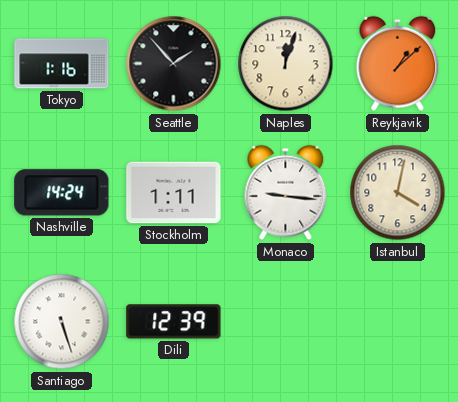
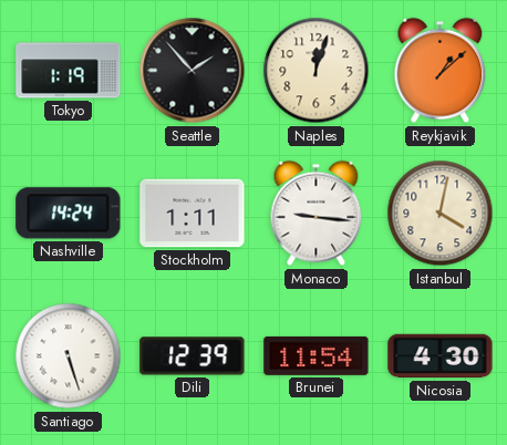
Tokyo: 1:16 -> 1:19 (69, 71)
Brunei: none -> 11:54 (317, 355)
Nicosia: none -> 4:30 (441, 356)
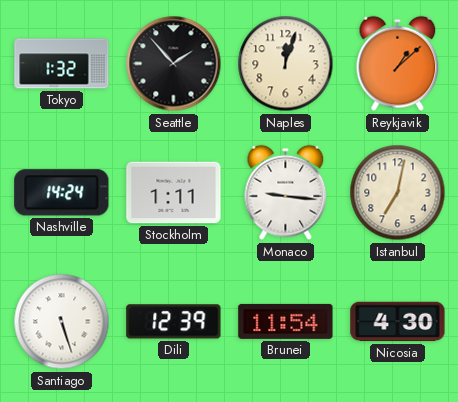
Tokyo: 1:19 -> 1:32 (62, 64)
Istanbul: 4:02 -> 7:02 (398, 193)
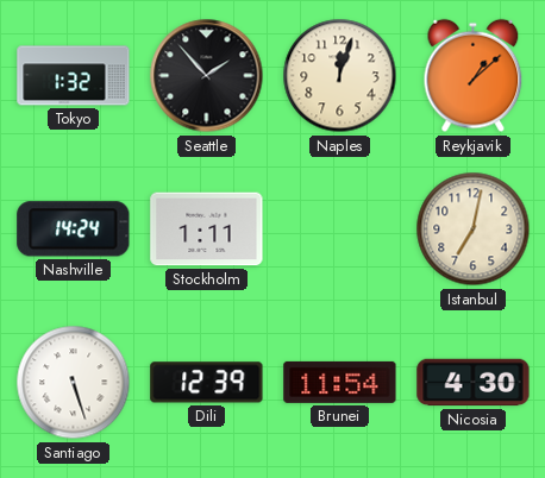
Monaco: 9:16 -> none (286, 193)
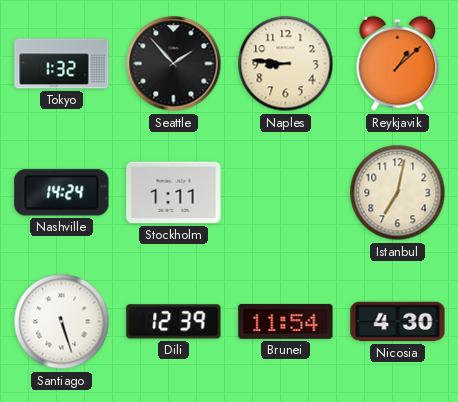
Naples: 12:03 -> 8:46 (286, 64)
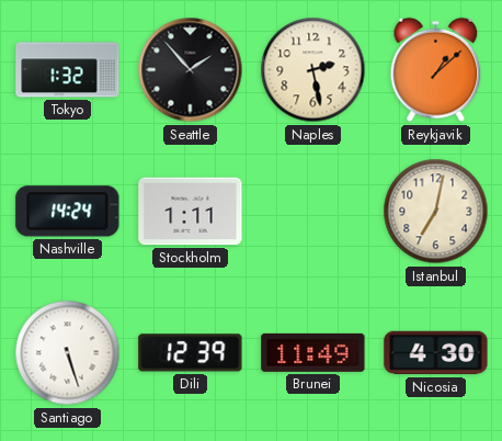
Naples: 8:46 -> 2:28 (313, 70)
Brunei: 11:54 -> 11:49 (313, 352)
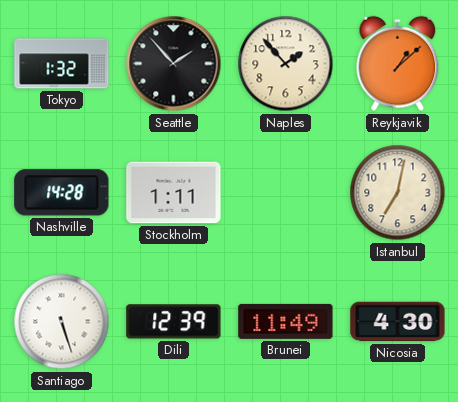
Naples: 2:28 -> 1:53 (286, 64)
Nashville: 14:24 -> 14:28 (62, 193)
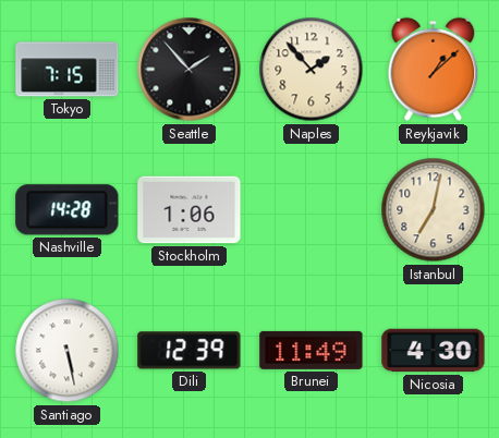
Tokyo: 1:32 -> 7:15 (68, 70)
Stockholm: 1:11 -> 1:06 (190, 210)
Santiago: 5:27 -> 5:28 (68, 351)
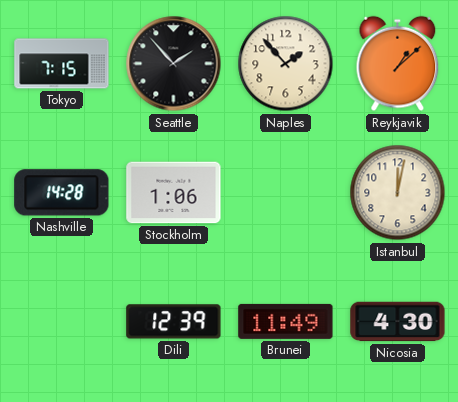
Istanbul: 7:02 -> 12:02 (398, 193)
Santiago: 5:28 -> none (68, 351)
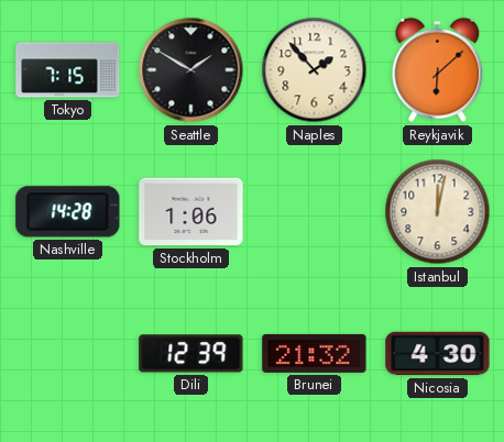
Seattle: 1:53 -> 1:50 (191, 70)
Reykjavik: 1:08 -> 6:08 (438, 70)
Brunei: 11:49 -> 21:32 (315, 353)
